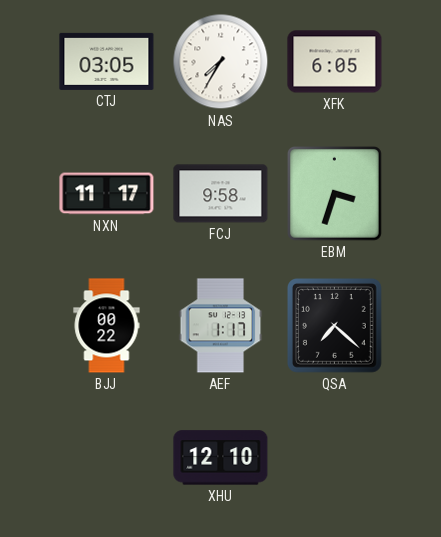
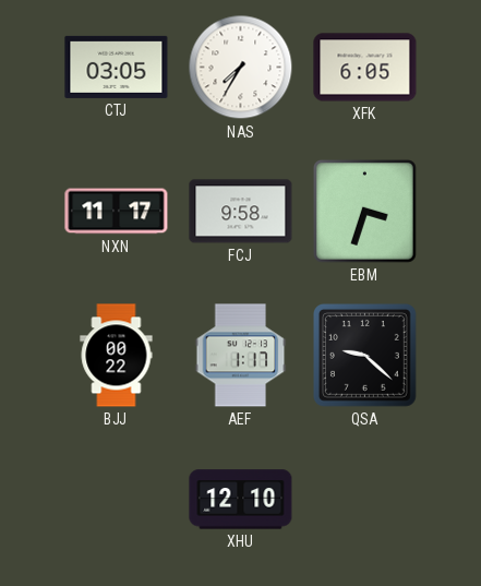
QSA: 7:22 -> 9:22 (364, 355)
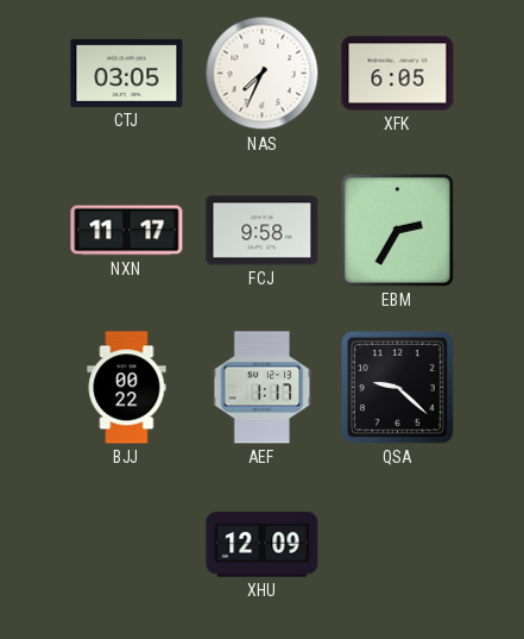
NAS: 7:35 -> 7:34 (263, 74)
EBM: 3:33 -> 2:35 (397, 230)
XHU: 12:10 -> 12:09 (263, 545)
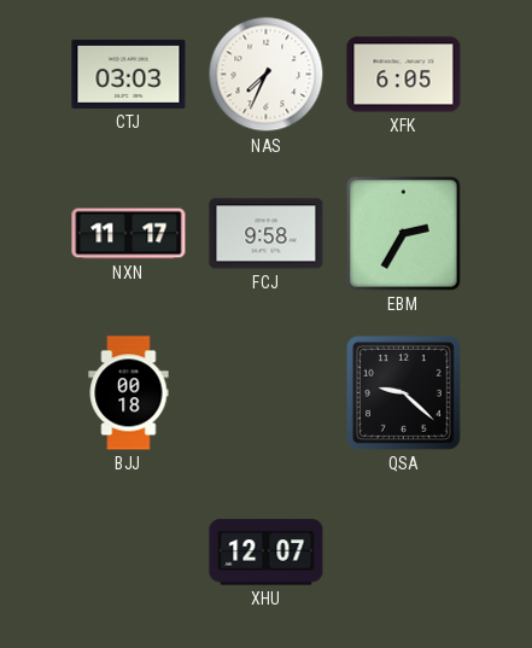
CTJ: 03:05 -> 03:03 (129, 74)
BJJ: 00:22 -> 00:18 (129, 393)
AEF: 1:17 -> none (263, 388)
XHU: 12:09 -> 12:07 (267, 553)
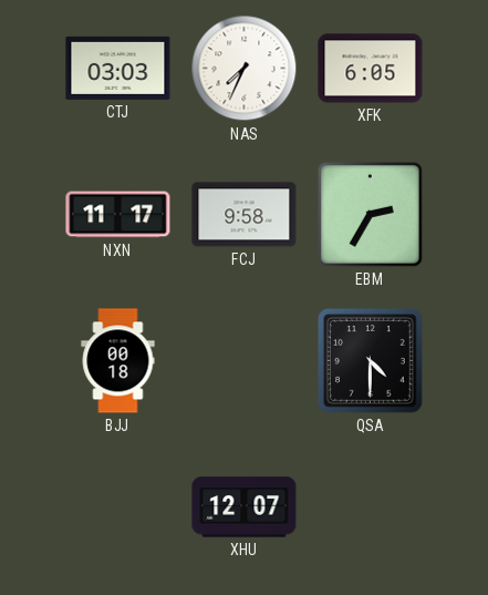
QSA: 9:22 -> 4:30 (370, 360)
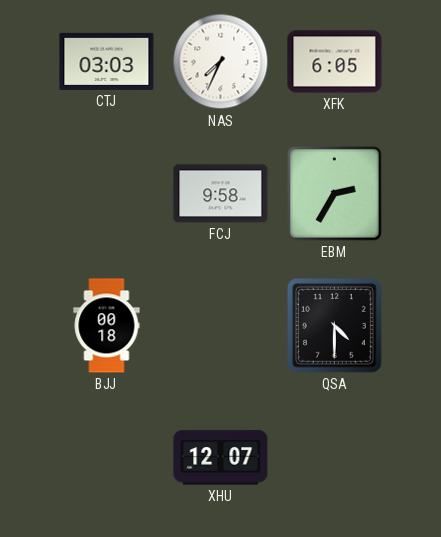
NXN: 11:17 -> none (118, 215)
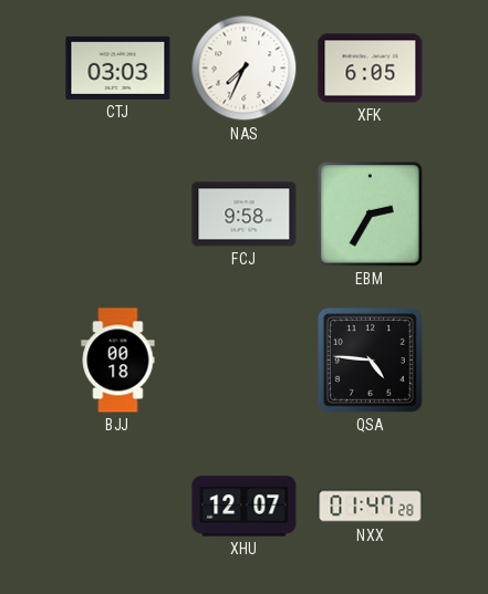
QSA: 4:30 -> 4:46 (370, 359)
NXX: none -> 01:47 (371, 507)
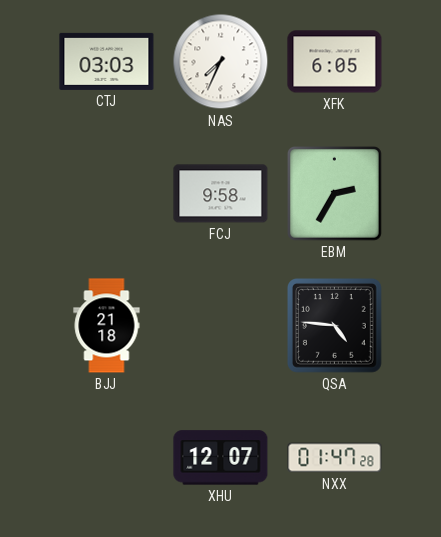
BJJ: 00:18 -> 21:18 (107, 326)
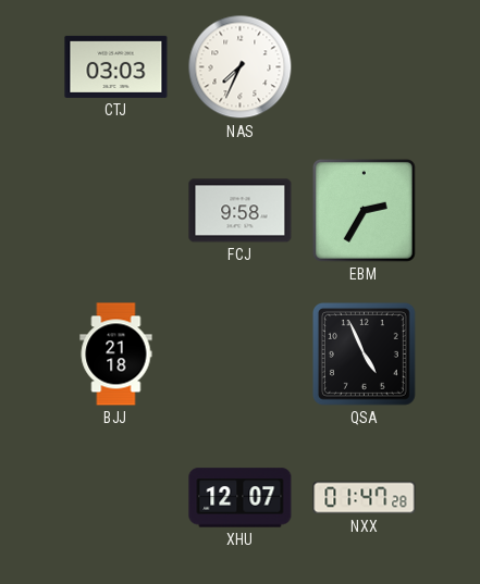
XFK: 6:05 -> none (335, 62)
QSA: 4:46 -> 4:56 (364, 353)
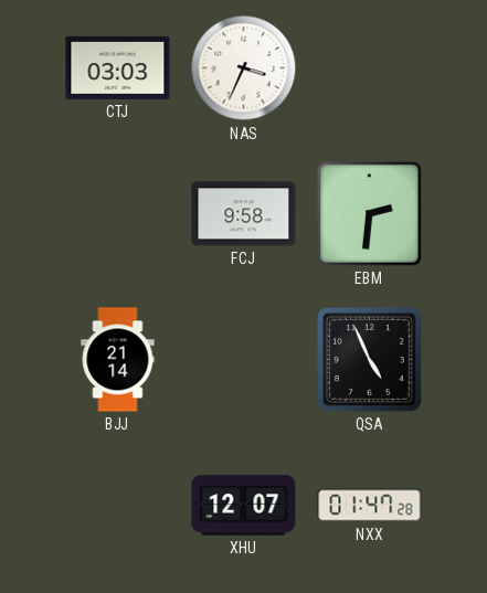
NAS: 7:34 -> 3:34 (244, 68)
EBM: 2:35 -> 2:31 (369, 213)
BJJ: 21:18 -> 21:14 (118, 360)
